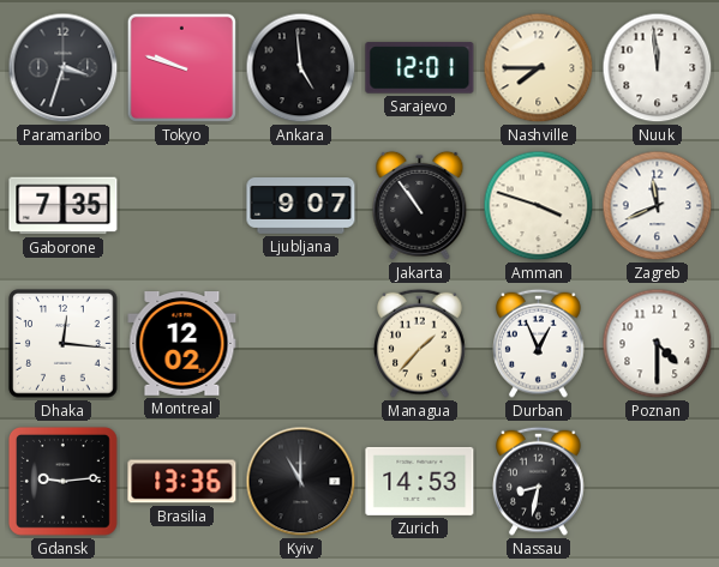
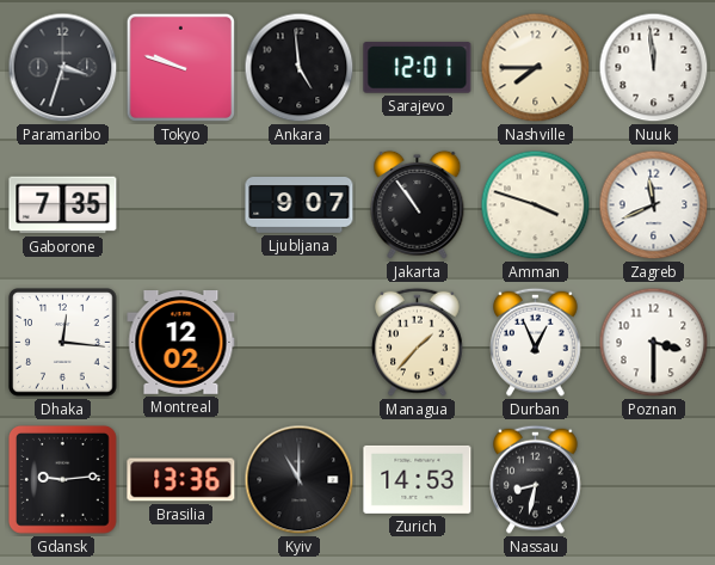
Poznan: 4:30 -> 3:30 (654, 343)
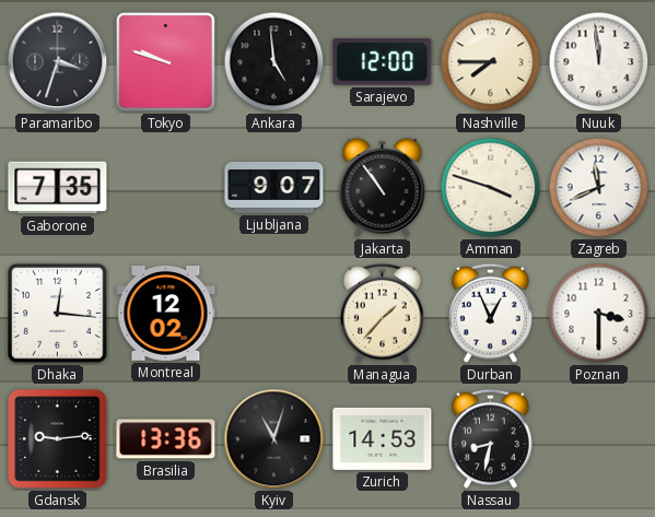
Sarajevo: 12:01 -> 12:00 (383, 62)
Kyiv: 11:00 -> 11:03 (274, 439)
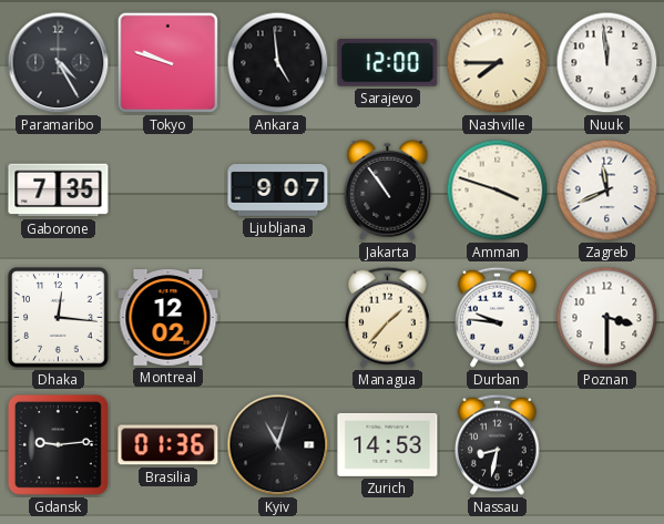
Paramaribo: 3:33 -> 4:25 (59, 63)
Durban: 12:56 -> 9:46 (498, 317)
Brasilia: 13:36 -> 01:36 (168, 445)
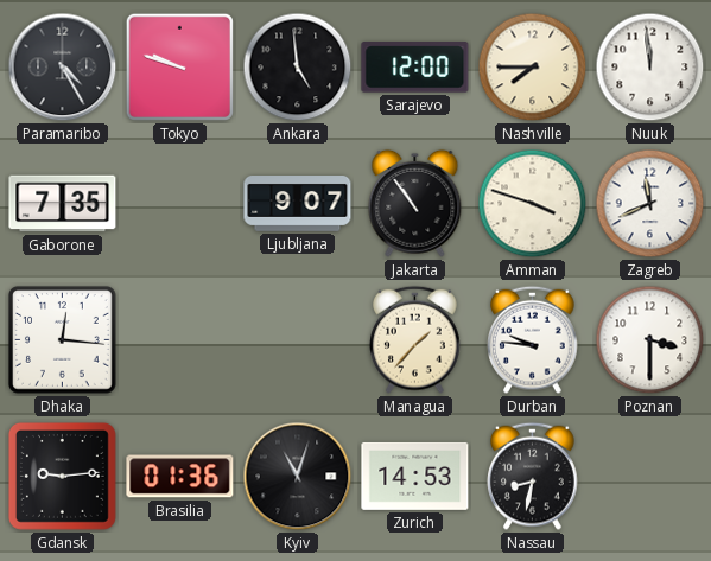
Montreal: 12:02 -> none (168, 318)
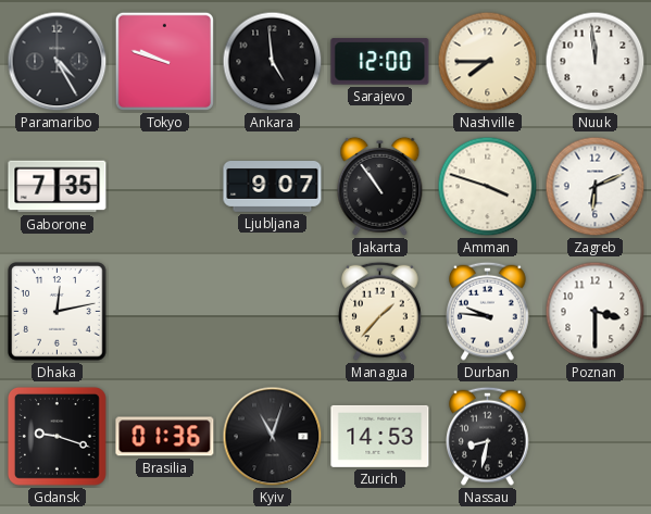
Zagreb: 11:41 -> 6:11 (596, 187)
Dhaka: 12:16 -> 12:13 (58, 312)
Gdansk: 9:14 -> 9:18 (57, 436)
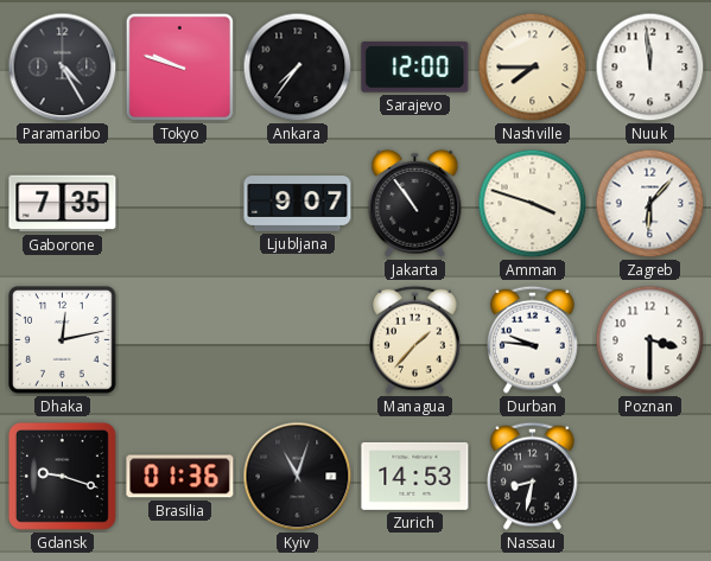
Ankara: 4:59 -> 7:36 (298, 68)
Zagreb: 6:11 -> 6:07 (650, 204)
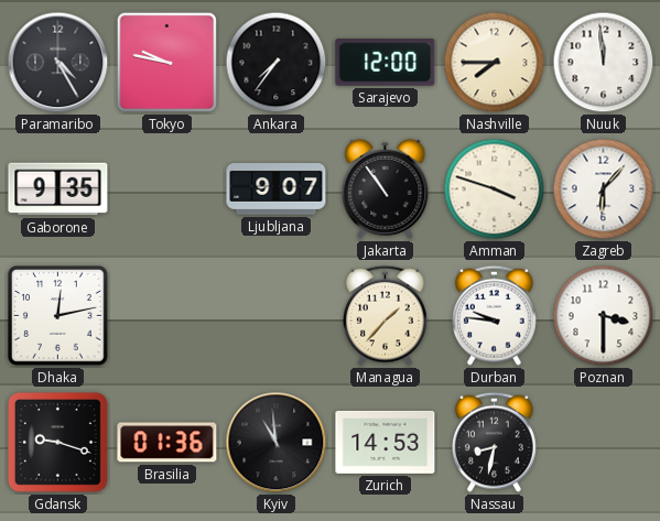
Tokyo: 9:48 -> 9:47 (166, 62)
Gaborone: 7:35 -> 9:35 (58, 189)
Kyiv: 11:03 -> 10:59 (277, 443)
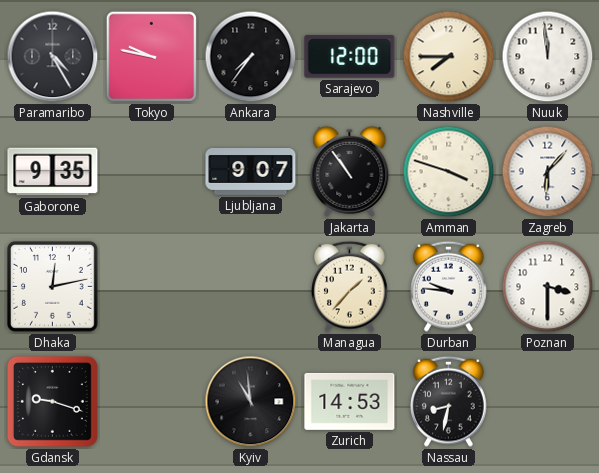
Brasilia: 01:36 -> none (167, 443)
